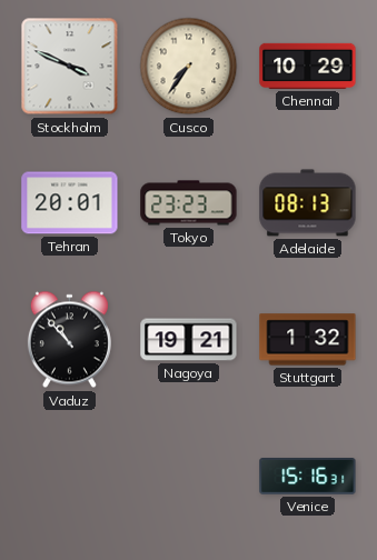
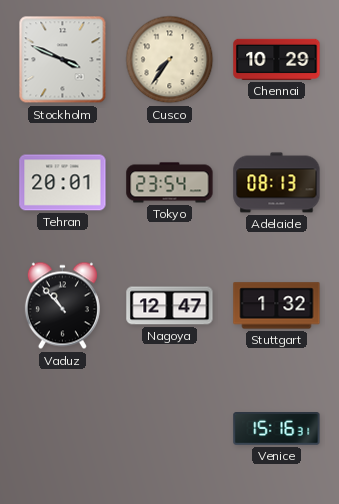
Tokyo: 23:23 -> 23:54 (170, 183)
Nagoya: 19:21 -> 12:47 (170, 306)
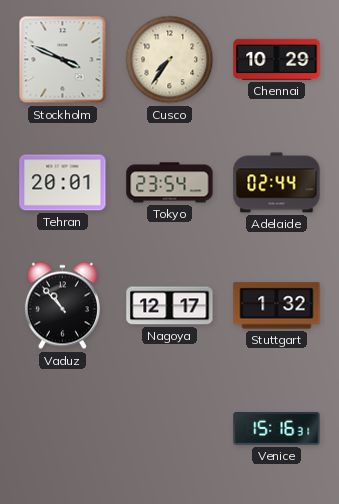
Adelaide: 08:13 -> 02:44 (277, 183)
Nagoya: 12:47 -> 12:17 (170, 306)
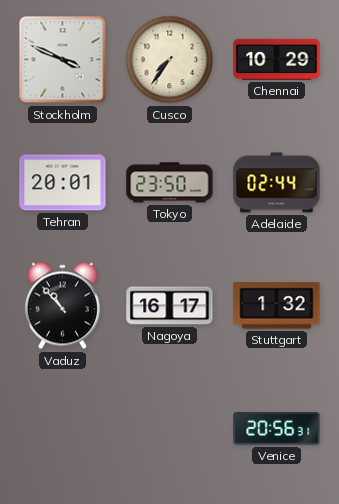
Tokyo: 23:54 -> 23:50 (170, 183)
Nagoya: 12:17 -> 16:17 (170, 306)
Venice: 15:16 -> 20:56 (277, 429)
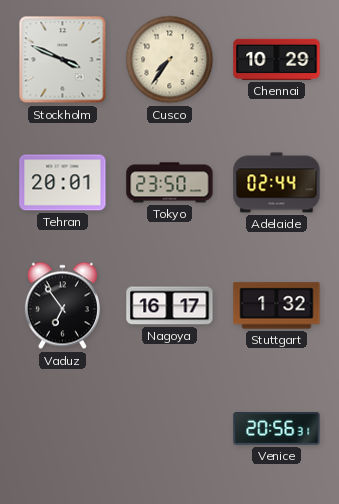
Vaduz: 10:53 -> 6:54 (62, 306)
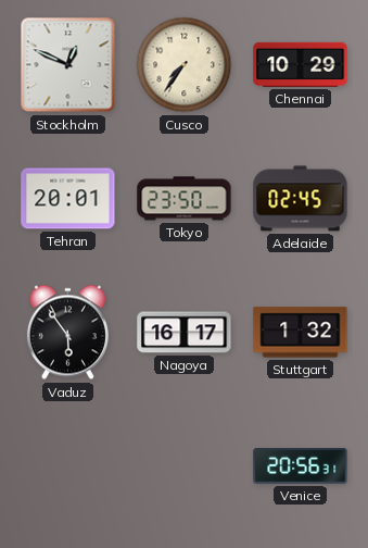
Stockholm: 3:49 -> 12:49 (68, 65)
Adelaide: 02:44 -> 02:45 (301, 199)
Vaduz: 6:54 -> 5:54 (67, 333)
